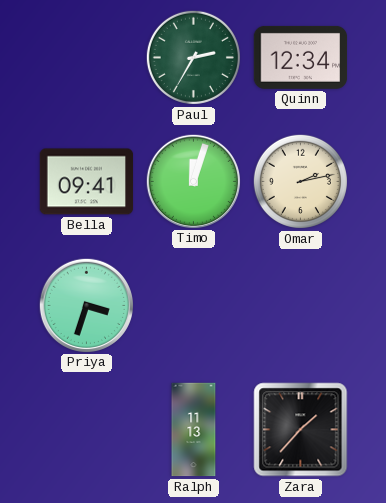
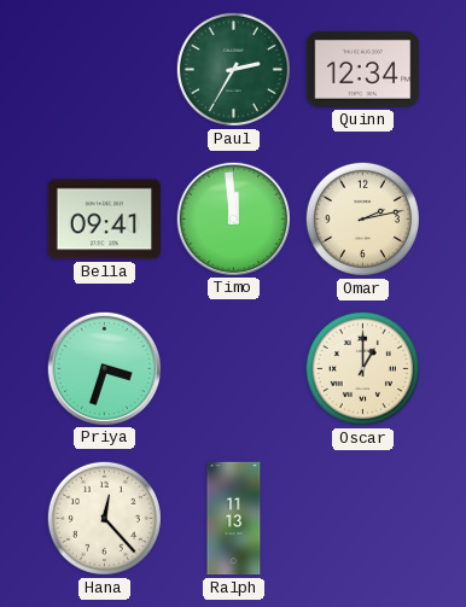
Timo: 12:03 -> 11:59 (233, 218)
Oscar: none -> 1:00 (362, 368)
Hana: none -> 12:23 (104, 518)
Zara: 1:37 -> none (301, 430)
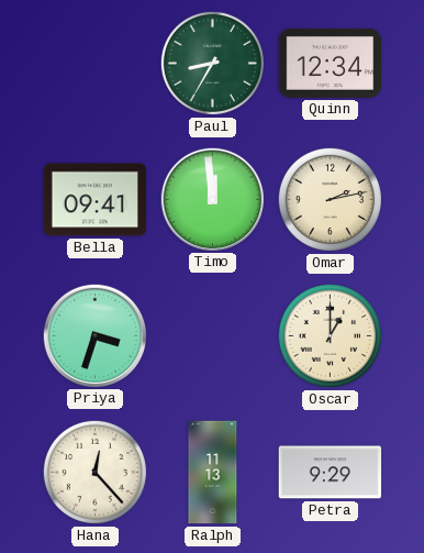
Paul: 2:35 -> 8:35 (212, 63)
Petra: none -> 9:29 (331, 473)
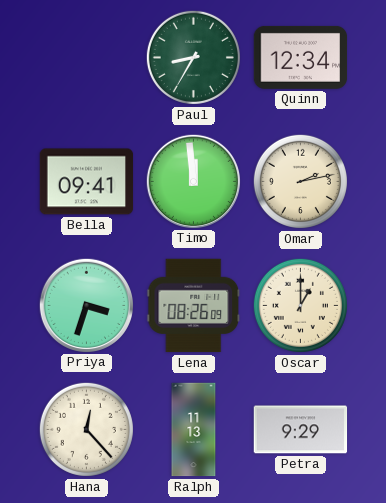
Lena: none -> 08:26 (194, 306)
